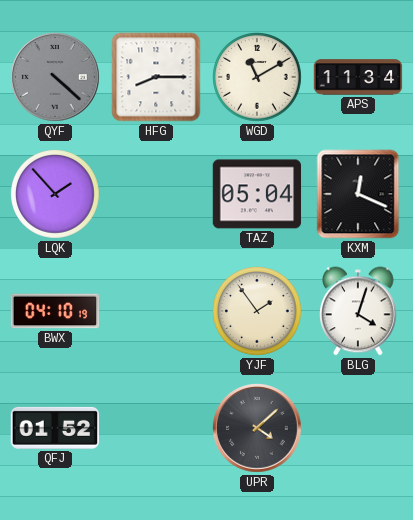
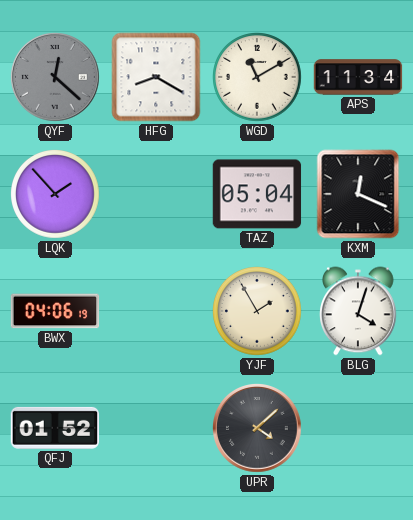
QYF: 4:22 -> 12:22 (56, 78)
HFG: 8:15 -> 8:20 (156, 77)
BWX: 04:10 -> 04:06 (55, 311)
YJF: 1:54 -> 1:55 (258, 312)
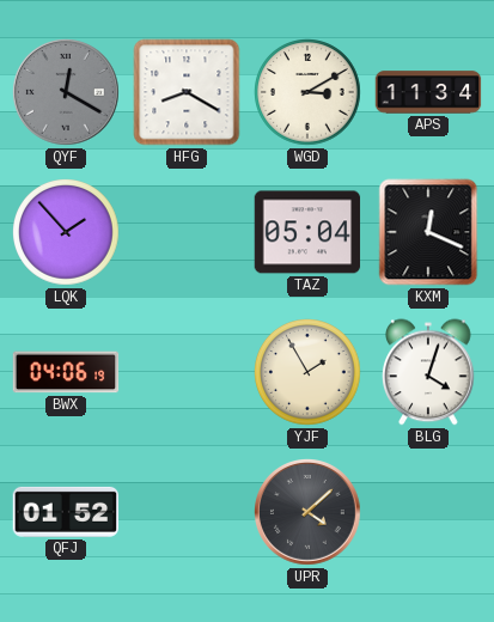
QYF: 12:22 -> 12:20 (67, 93)
WGD: 11:10 -> 3:10 (309, 93)
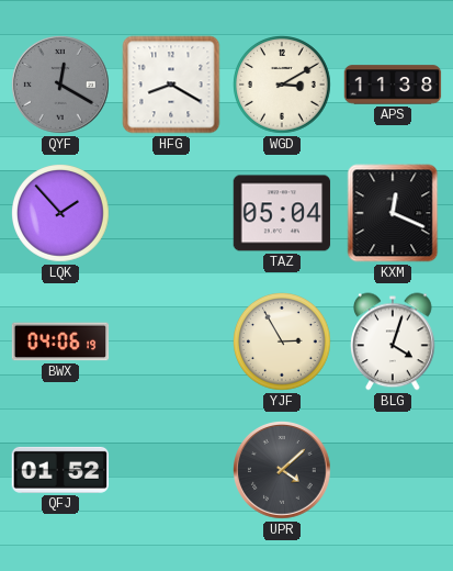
APS: 11:34 -> 11:38 (393, 85)
YJF: 1:55 -> 2:55 (283, 343)
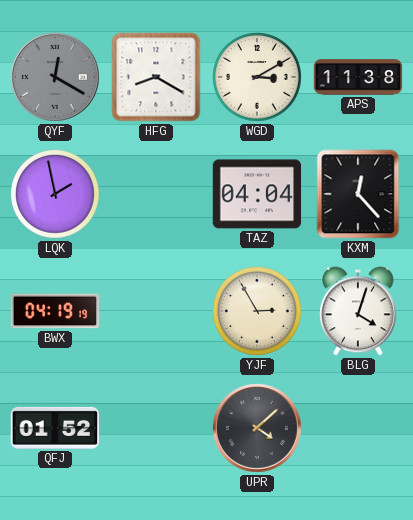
LQK: 1:53 -> 1:58 (56, 195)
TAZ: 05:04 -> 04:04 (257, 194)
KXM: 12:19 -> 12:23 (358, 194)
BWX: 04:06 -> 04:19 (55, 311)
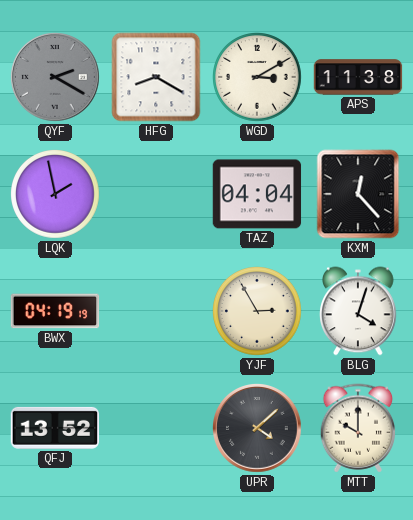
QYF: 12:20 -> 2:20 (56, 78)
QFJ: 01:52 -> 13:52 (55, 428)
MTT: none -> 10:00 (358, 428)
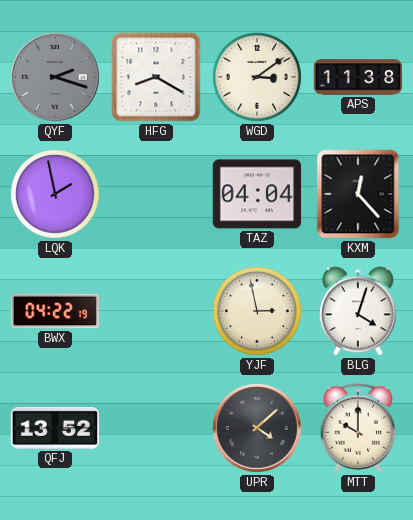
QYF: 2:20 -> 2:18 (56, 78)
WGD: 3:10 -> 3:09 (258, 78)
BWX: 04:19 -> 04:22 (55, 311)
YJF: 2:55 -> 2:58 (258, 312)
